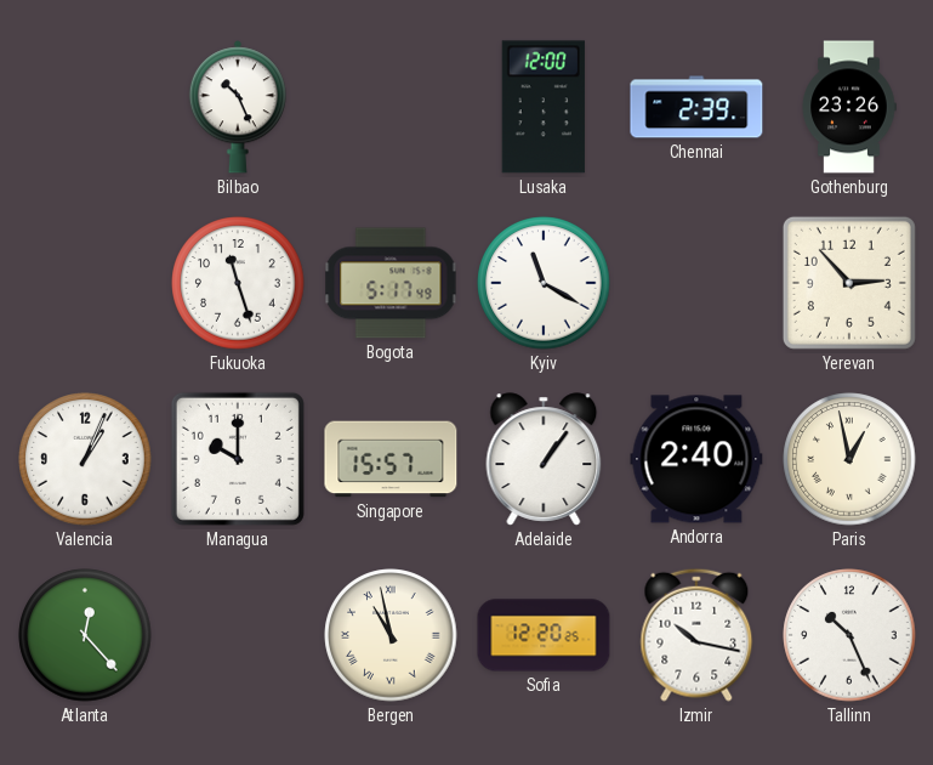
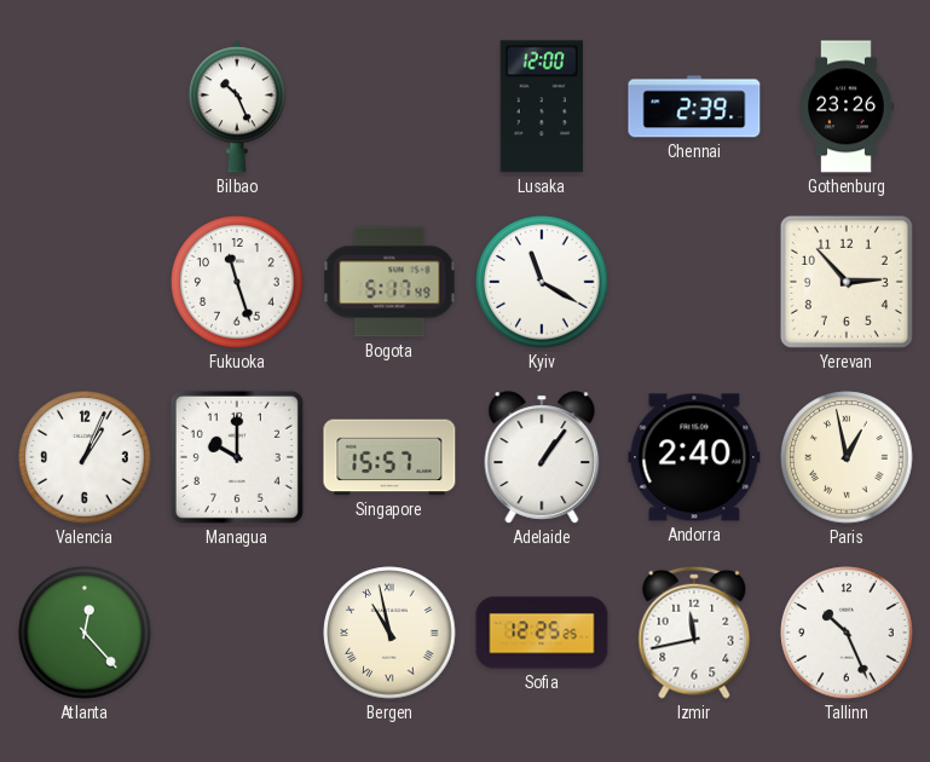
Sofia: 12:20 -> 12:25 (542, 633)
Izmir: 10:17 -> 11:43 (694, 633)
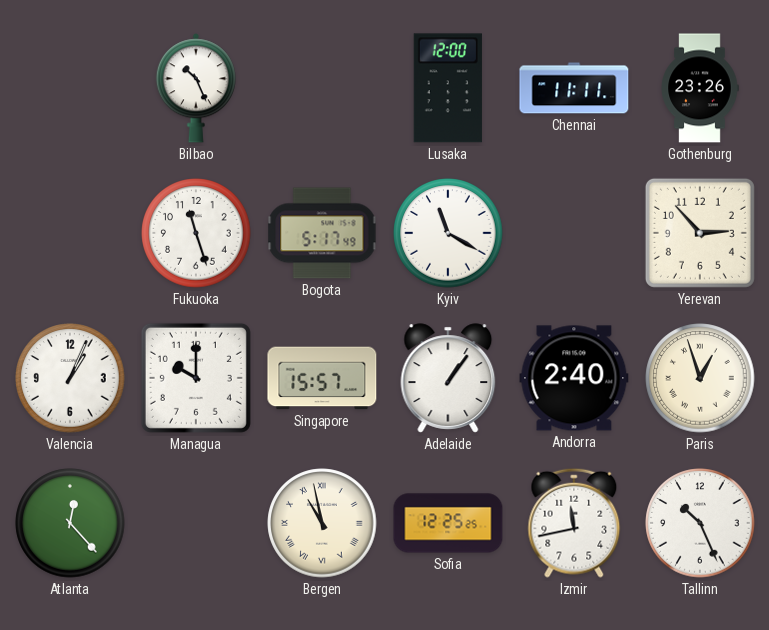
Chennai: 2:39 -> 11:11 (574, 88)
Paris: 12:58 -> 12:57 (700, 378)
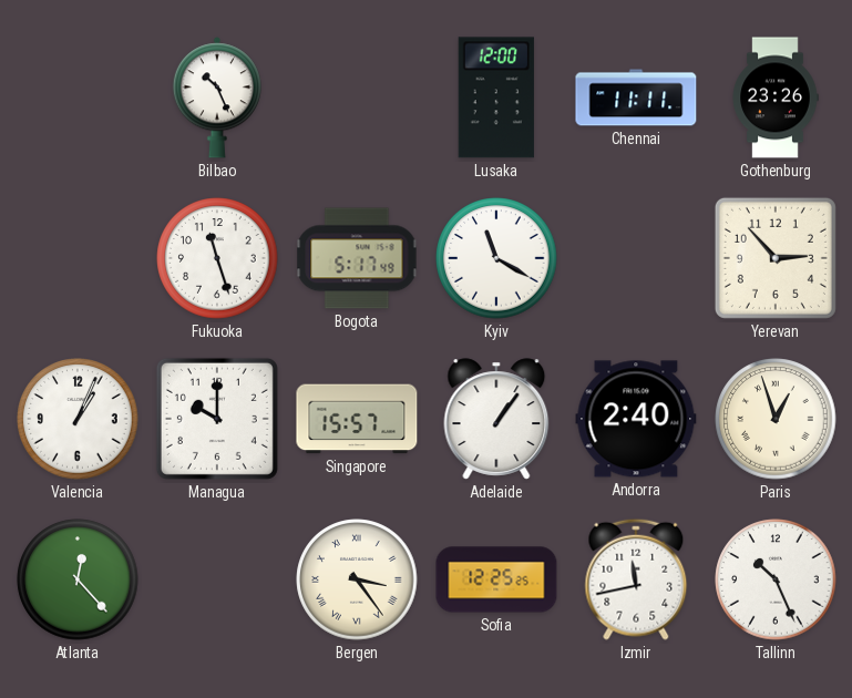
Bergen: 10:58 -> 3:24 (357, 579)
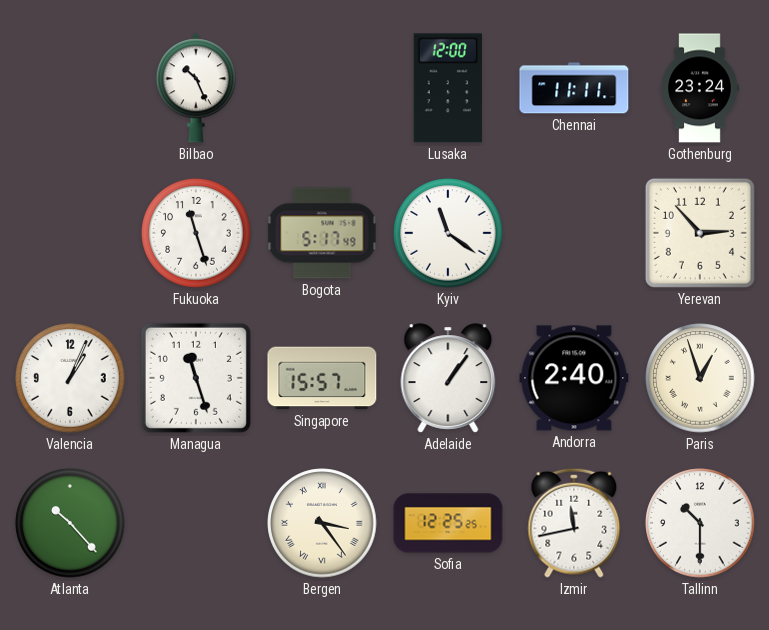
Gothenburg: 23:26 -> 23:24 (700, 88)
Kyiv: 11:20 -> 11:21 (448, 233)
Managua: 10:00 -> 11:27 (196, 378)
Atlanta: 12:23 -> 10:23 (70, 523)
Tallinn: 10:26 -> 10:30 (700, 523)
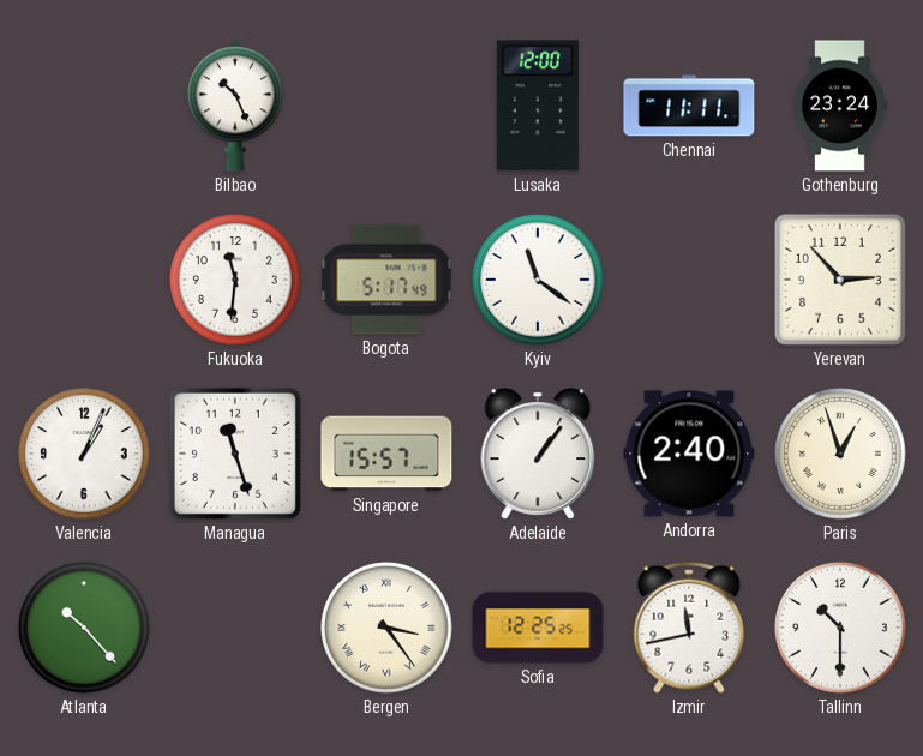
Fukuoka: 11:27 -> 11:31 (235, 280)
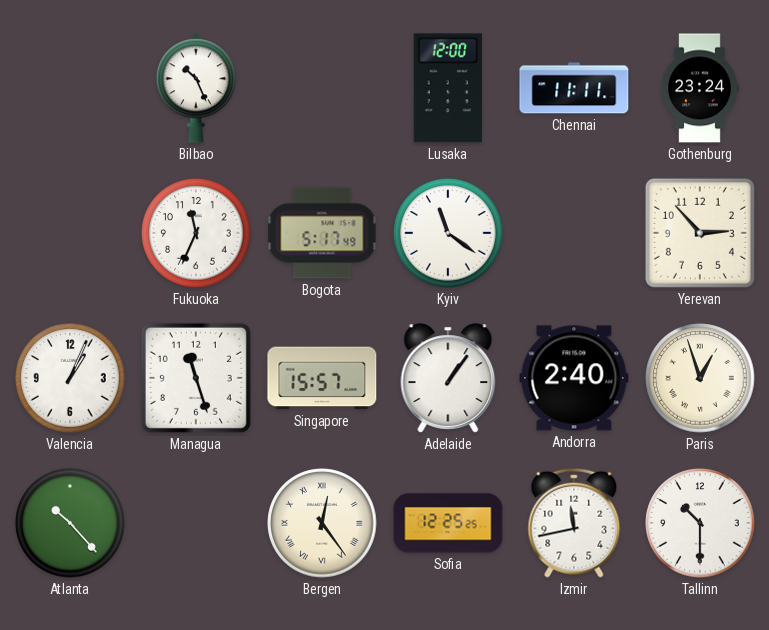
Fukuoka: 11:31 -> 11:34 (196, 233)
Bergen: 3:24 -> 12:24 (322, 523)
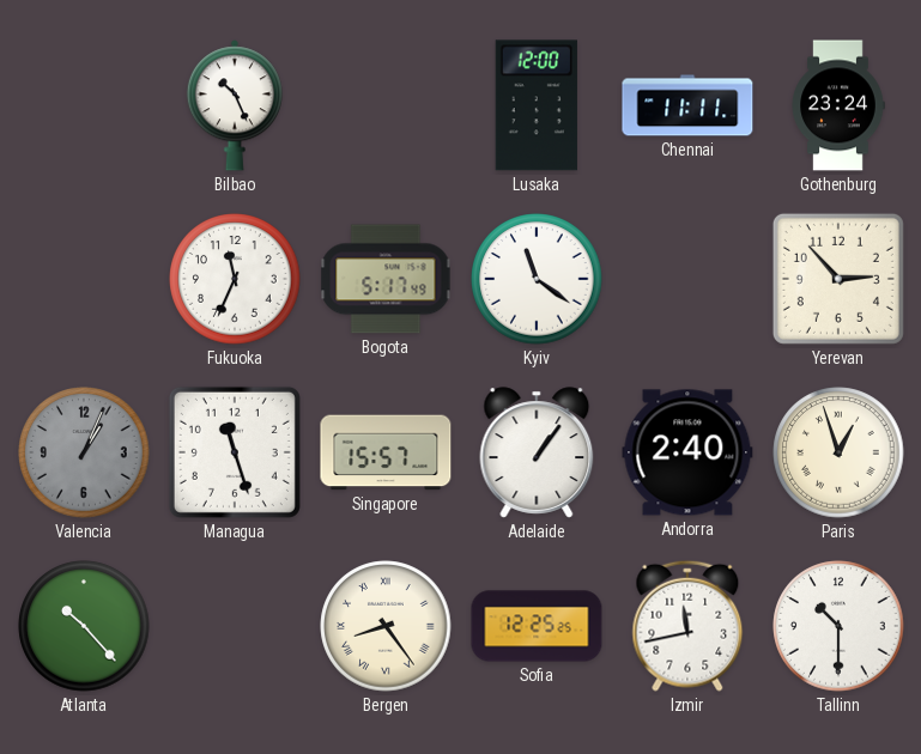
Valencia dial: white -> grey (84, 452)
Bergen: 12:24 -> 8:24 (386, 626)
